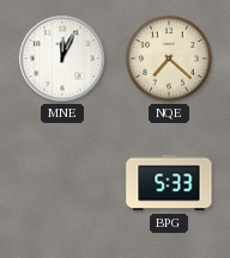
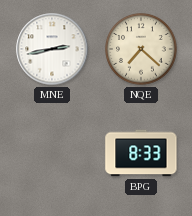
MNE: 12:04 -> 2:43 (52, 49)
BPG: 5:33 -> 8:33 (141, 153)
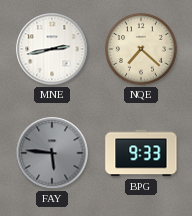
FAY: none -> 5:46 (52, 153)
BPG: 8:33 -> 9:33 (141, 153)
